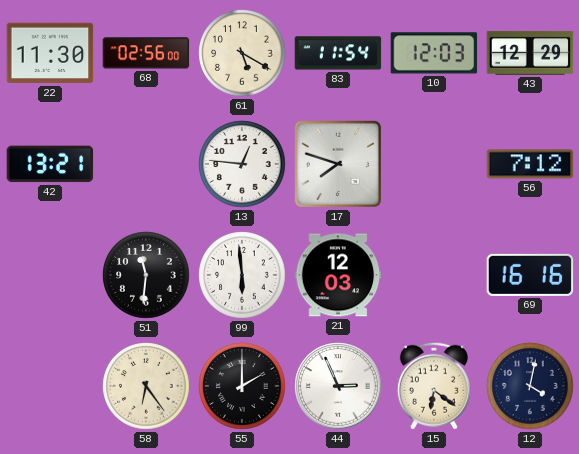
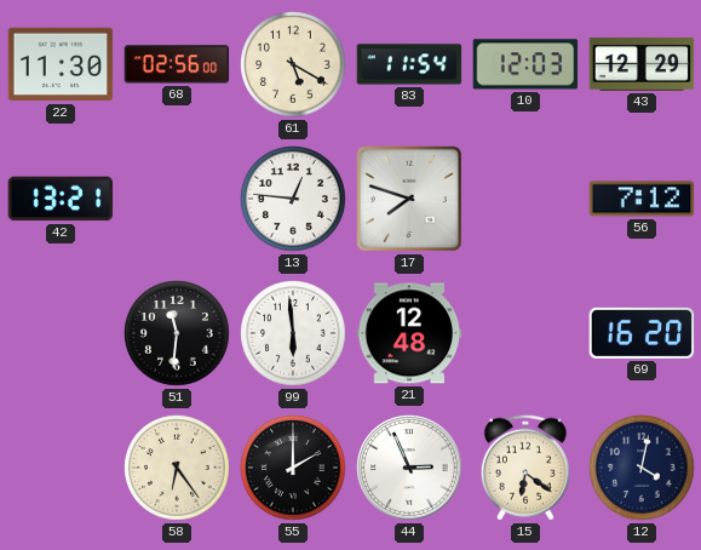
21: 12:03 -> 12:48 (409, 333)
69: 16:16 -> 16:20 (642, 333)
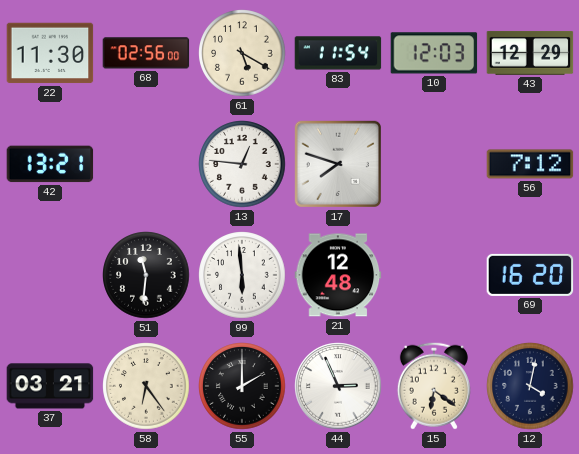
37: none -> 03:21 (50, 386)
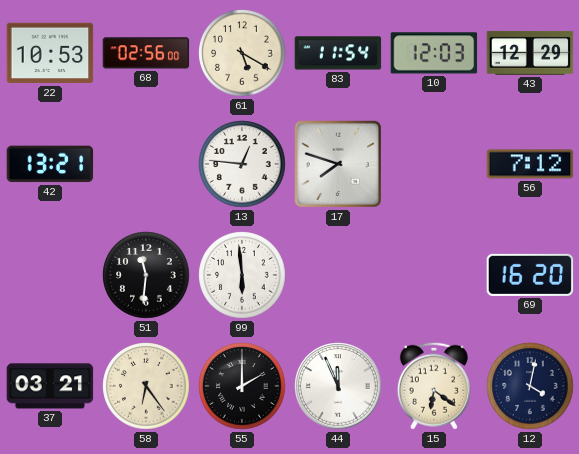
22: 11:30 -> 10:53 (50, 53)
21: 12:48 -> none (338, 275)
44: 2:56 -> 11:56 (338, 386)
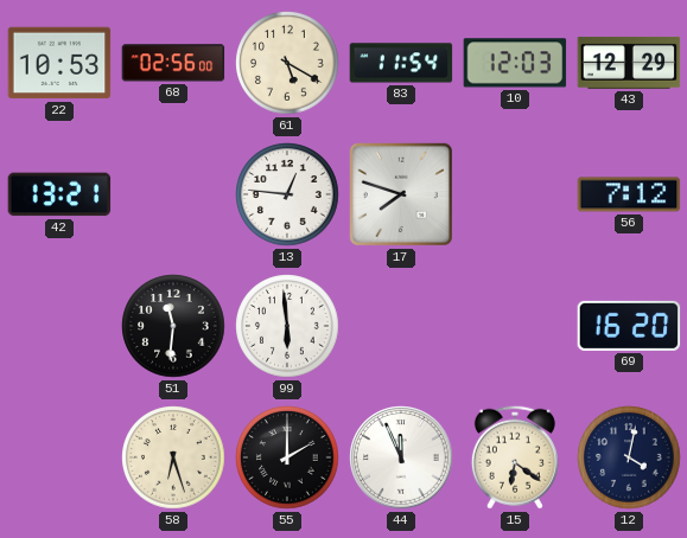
37: 03:21 -> none (50, 386)
58: 6:24 -> 6:27 (173, 457)
